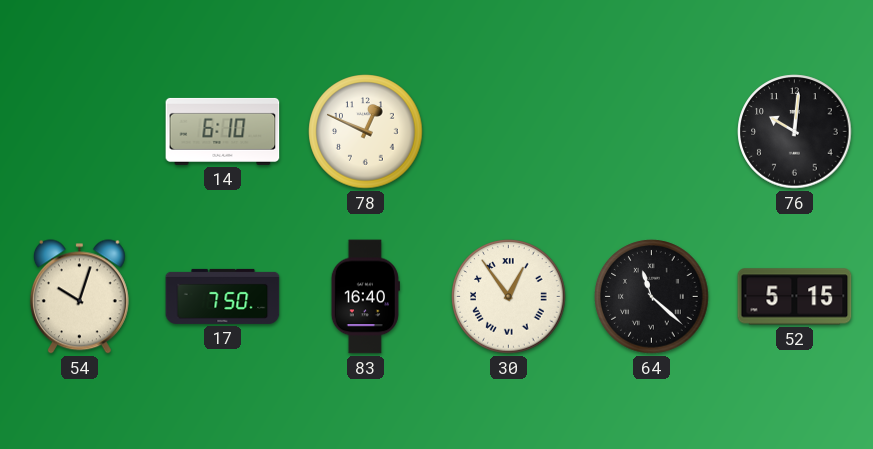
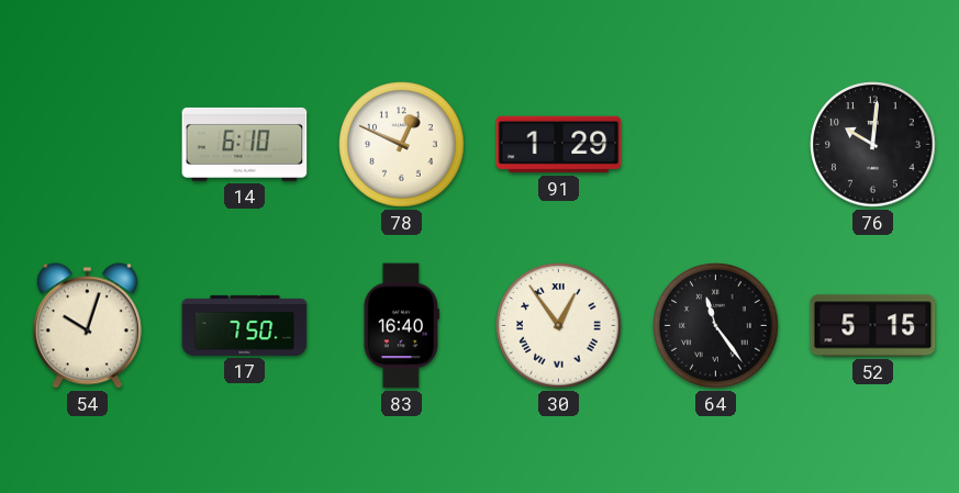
91: none -> 1:29 (559, 145)
64: 11:22 -> 11:24 (716, 326)
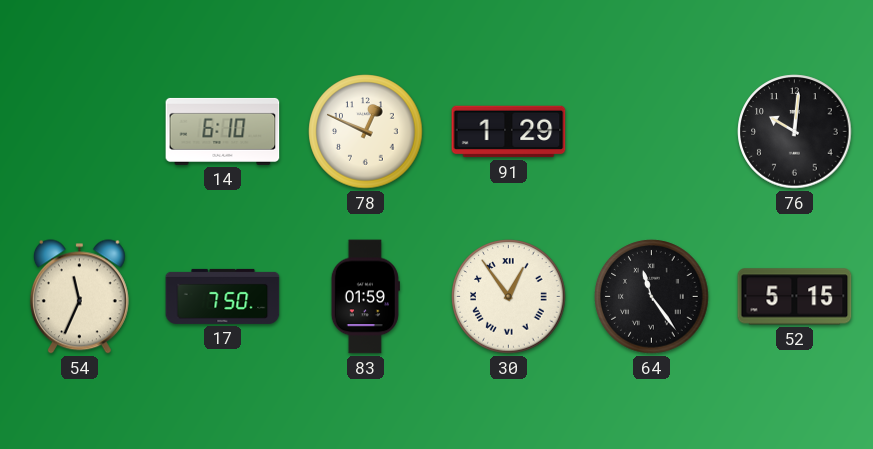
54: 10:03 -> 11:34 (79, 297)
83: 16:40 -> 01:59 (365, 297)
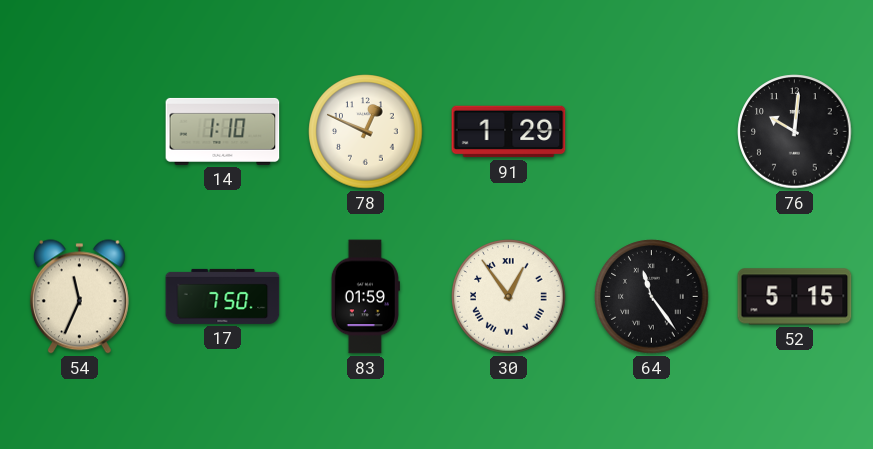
14: 6:10 -> 1:10 (223, 131)
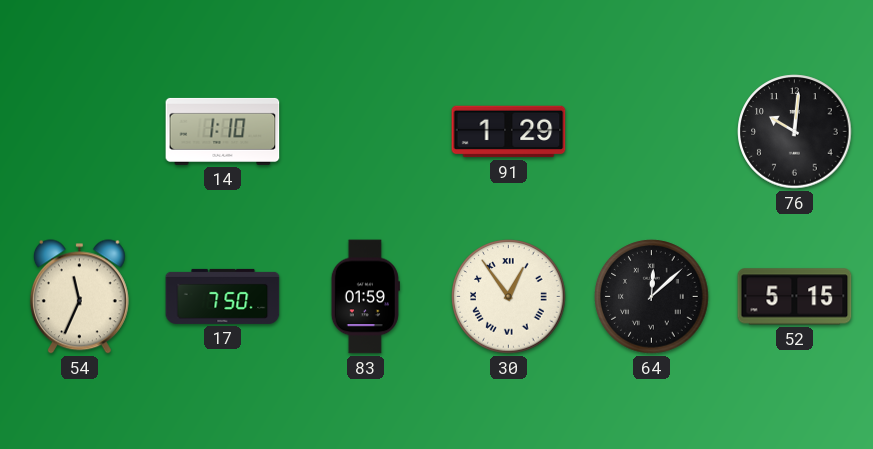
78: 12:49 -> none (366, 132)
64: 11:24 -> 12:08 (652, 297)
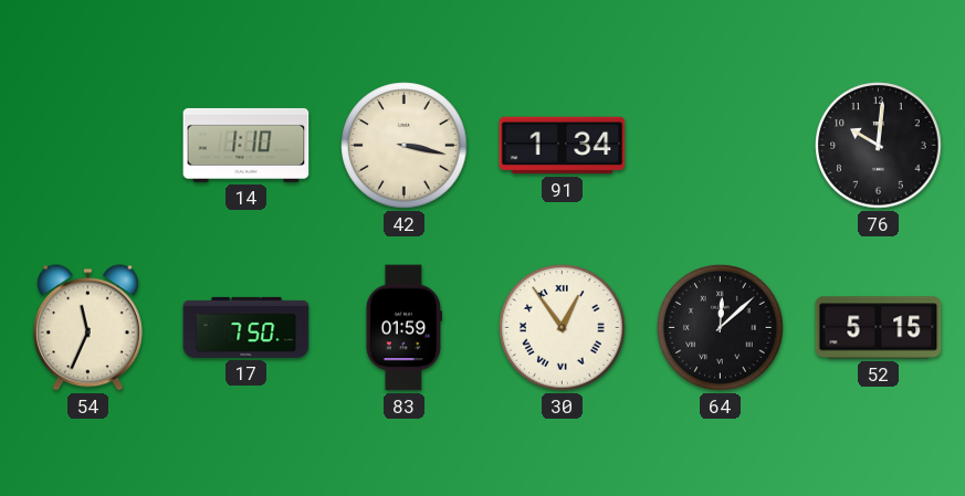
42: none -> 3:17 (405, 146)
91: 1:29 -> 1:34 (563, 146)
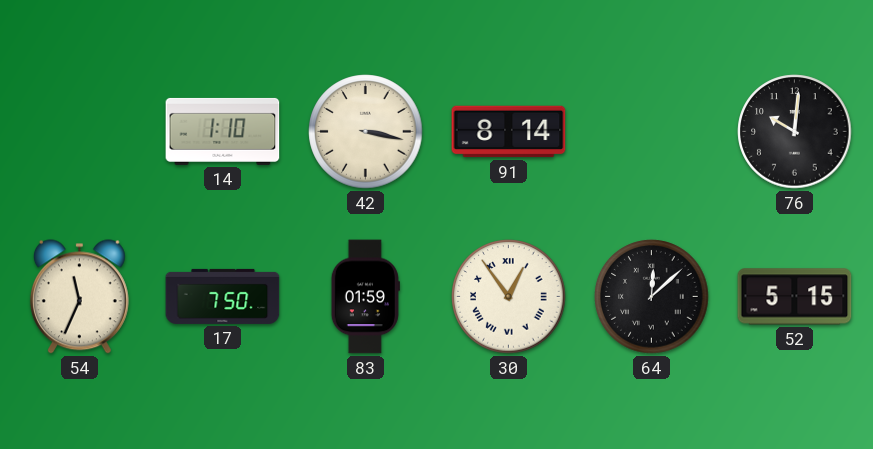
91: 1:34 -> 8:14 (509, 132)
